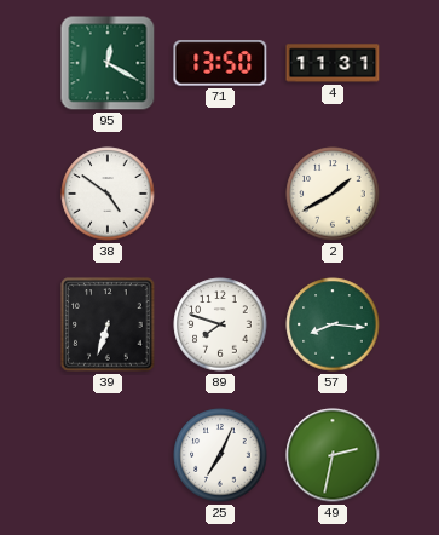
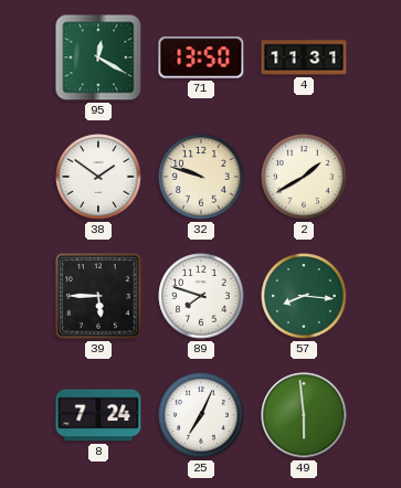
38: 4:51 -> 1:51 (98, 177)
32: none -> 9:48 (201, 177)
39: 6:33 -> 5:45 (98, 296)
8: none -> 7:24 (98, 415)
49: 2:32 -> 5:59 (304, 415)
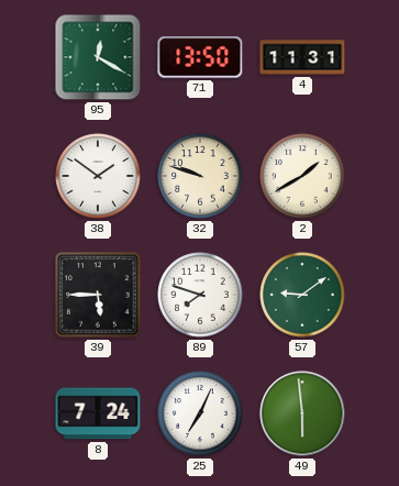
57: 8:16 -> 9:09 (302, 295)
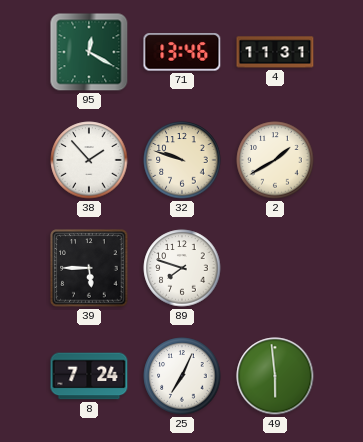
71: 13:50 -> 13:46 (182, 52)
38: 1:51 -> 1:53 (89, 160)
57: 9:09 -> none (302, 295)
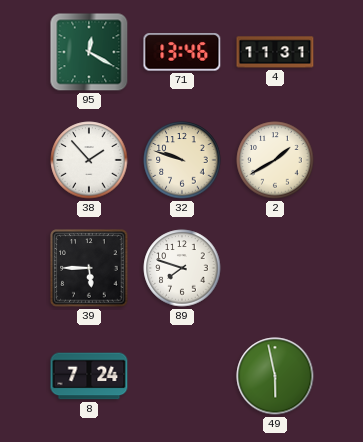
25: 7:04 -> none (182, 376)
49: 5:59 -> 5:58 (275, 376)
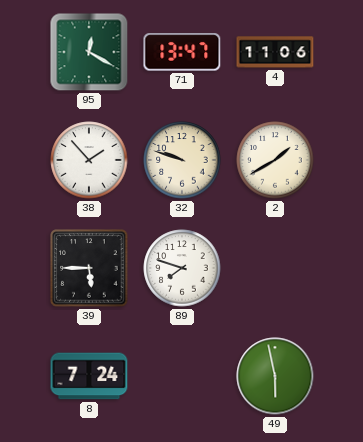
71: 13:46 -> 13:47 (182, 52)
4: 11:31 -> 11:06 (275, 52)
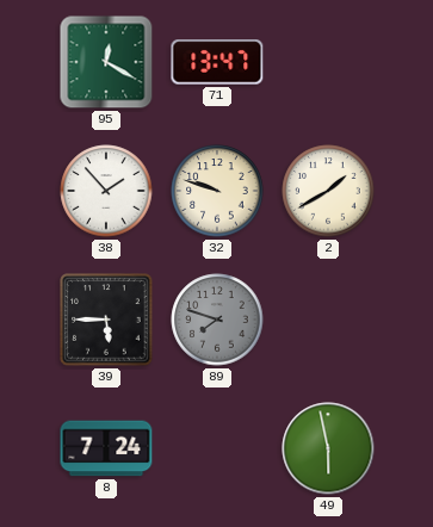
4: 11:06 -> none (275, 52)
89 dial: white -> grey (217, 320)
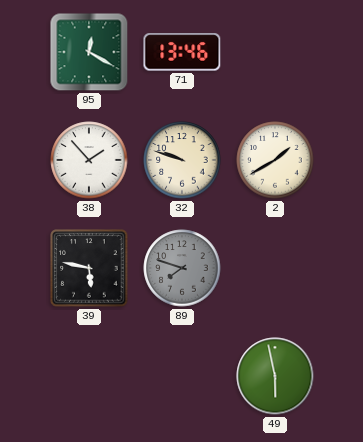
71: 13:47 -> 13:46 (182, 52)
39: 5:45 -> 5:47 (89, 268)
8: 7:24 -> none (106, 448)
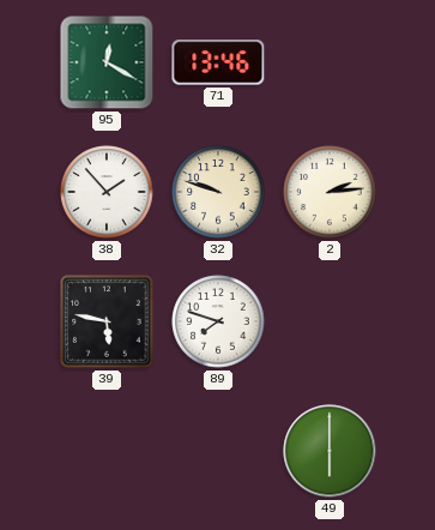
2: 1:40 -> 2:14 (330, 192)
89 dial: grey -> white (218, 321)
49: 5:58 -> 6:00 (330, 451)
